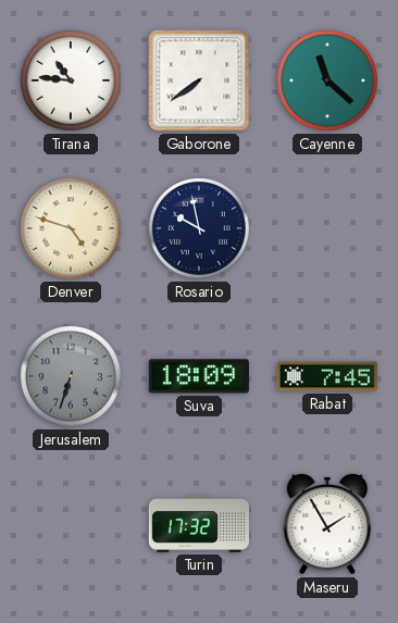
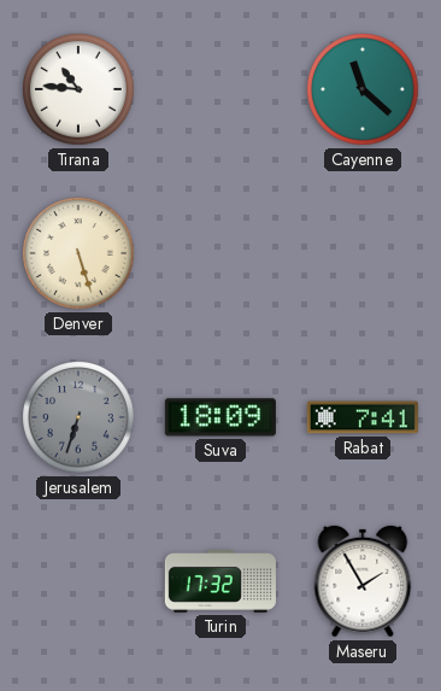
Gaborone: 7:39 -> none (199, 80)
Denver: 4:48 -> 5:27 (80, 254)
Rosario: 9:58 -> none (200, 229)
Rabat: 7:45 -> 7:41 (363, 417)
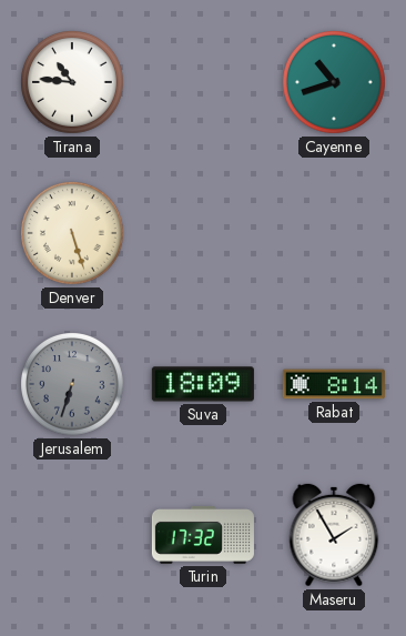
Cayenne: 11:22 -> 10:42 (335, 83)
Rabat: 7:41 -> 8:14 (334, 384)
